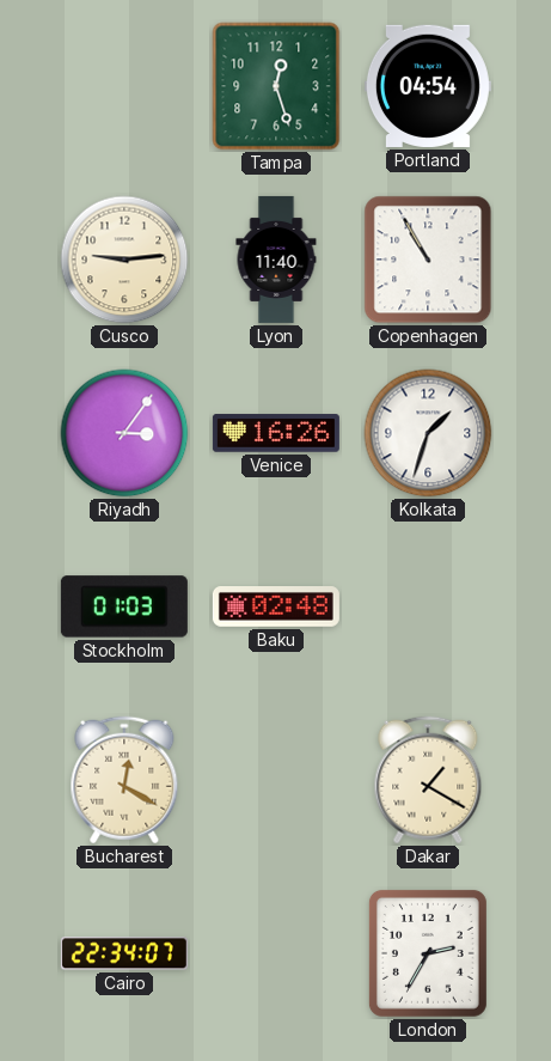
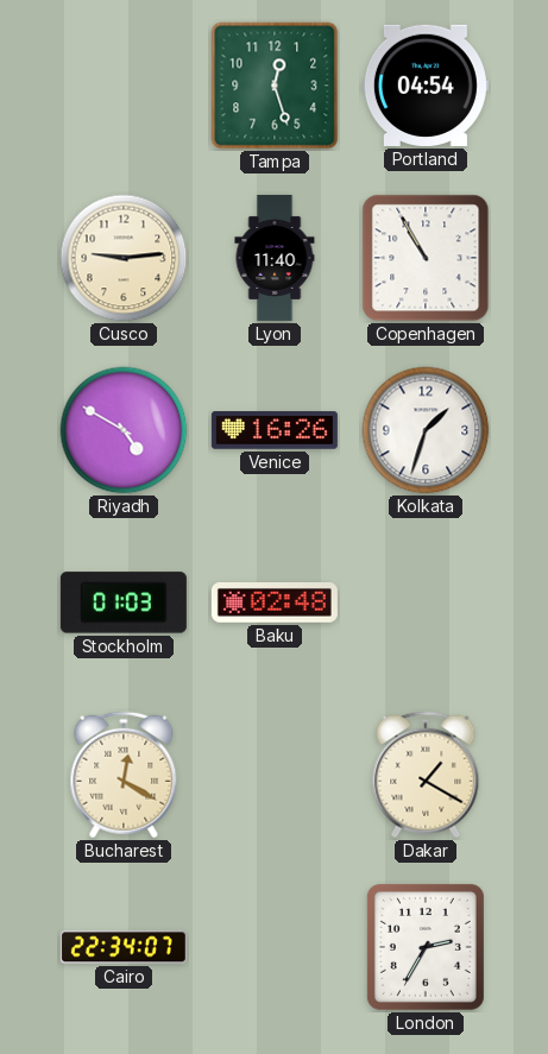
Riyadh: 3:06 -> 4:50 (124, 430)
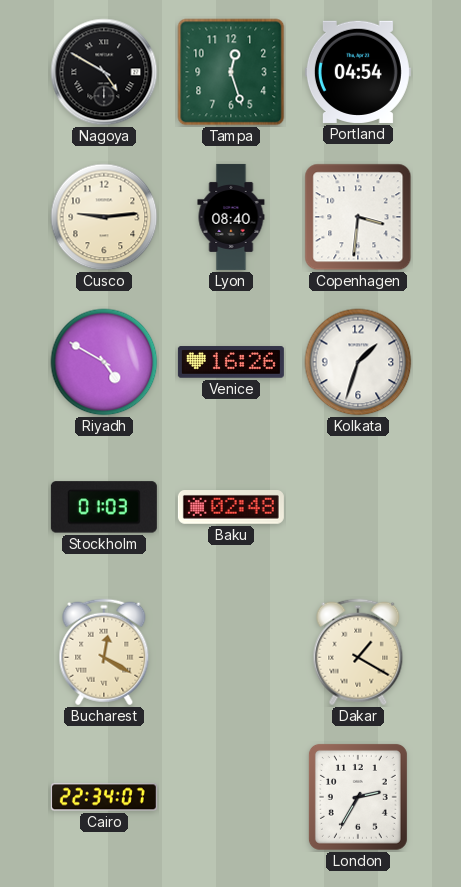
Nagoya: none -> 4:50 (104, 72)
Lyon: 11:40 -> 08:40 (231, 217)
Copenhagen: 10:55 -> 3:31 (358, 217)
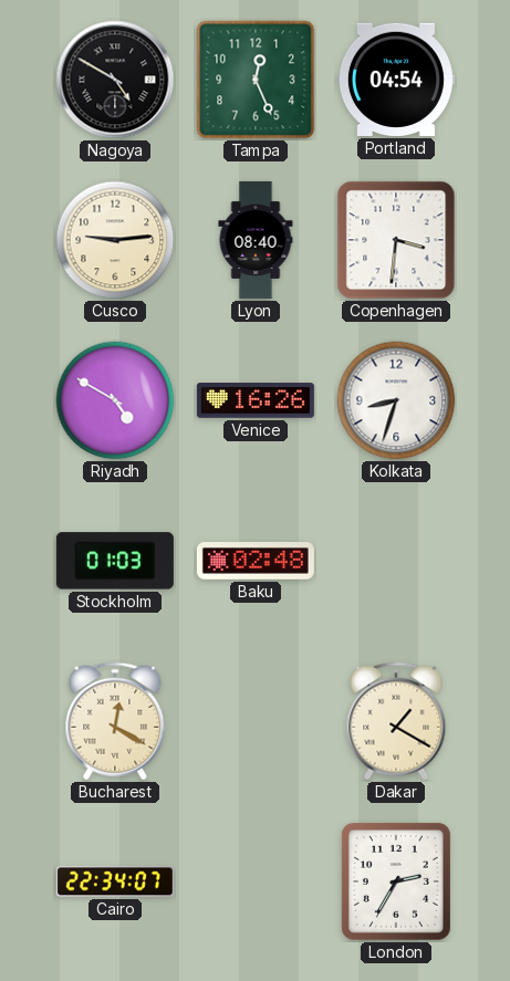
Tampa: 12:27 -> 12:26 (256, 80)
Kolkata: 1:33 -> 8:33 (396, 400)
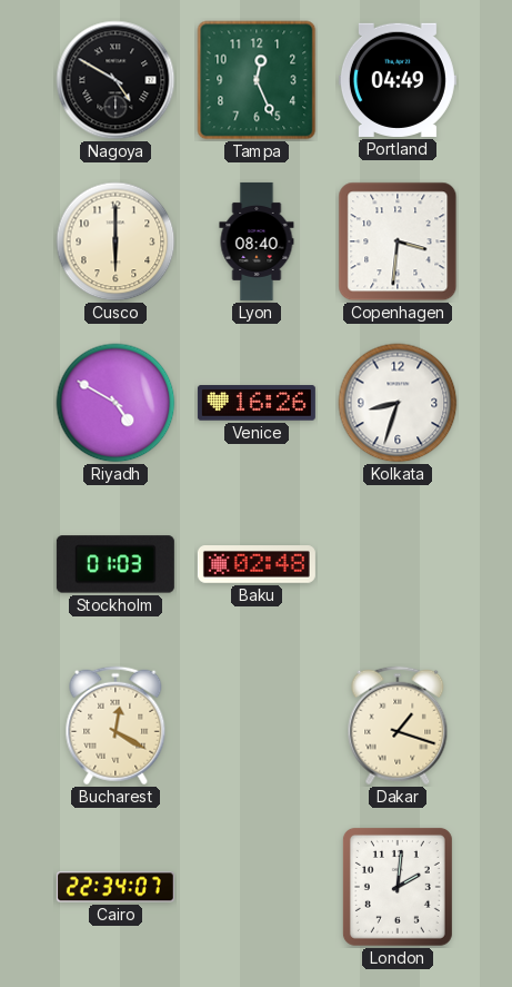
Portland: 04:54 -> 04:49 (398, 80)
Cusco: 9:14 -> 6:00 (116, 241)
Dakar: 1:20 -> 1:18 (398, 726)
London: 2:35 -> 2:01 (398, 887)
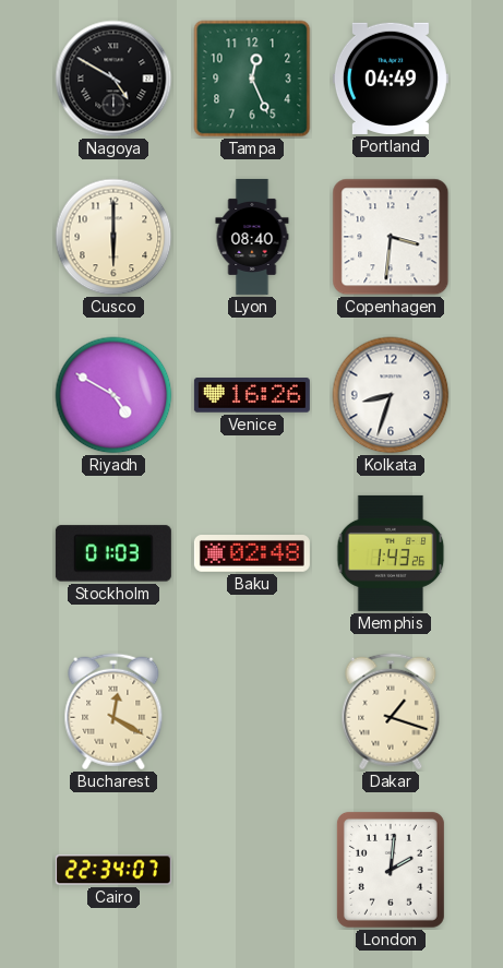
Memphis: none -> 1:43 (391, 553)
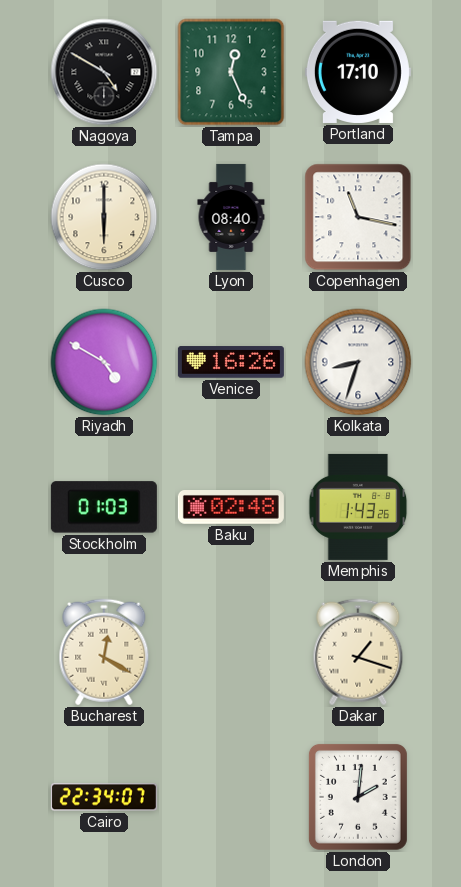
Portland: 04:49 -> 17:10 (358, 72)
Copenhagen: 3:31 -> 11:17 (358, 217)
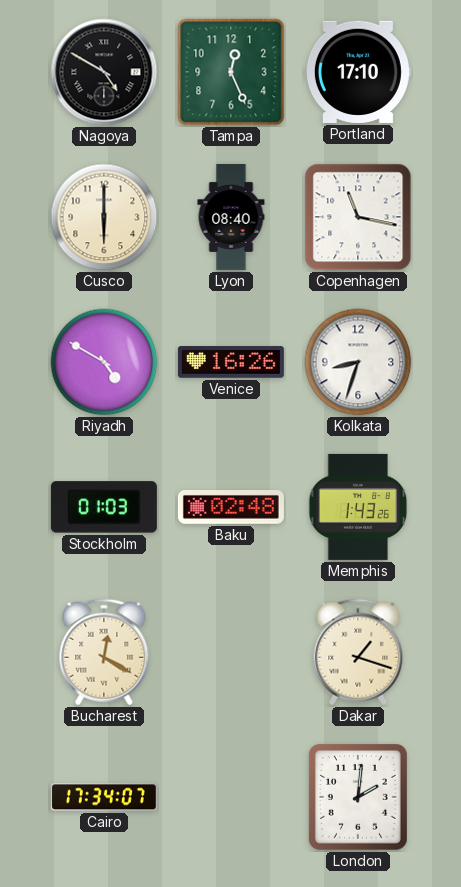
Cairo: 22:34 -> 17:34 (104, 797)
